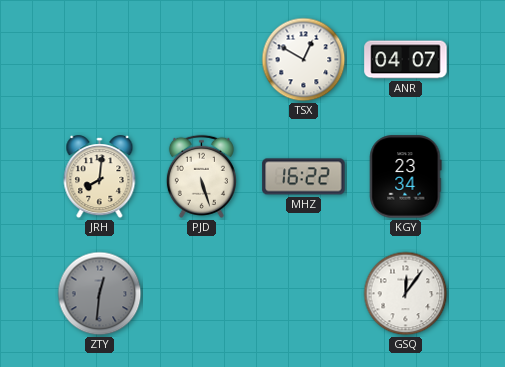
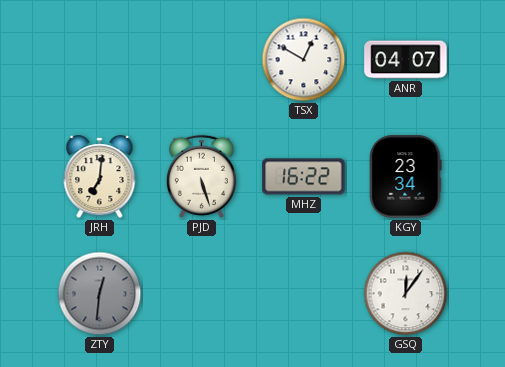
JRH: 8:01 -> 7:01 (100, 177)
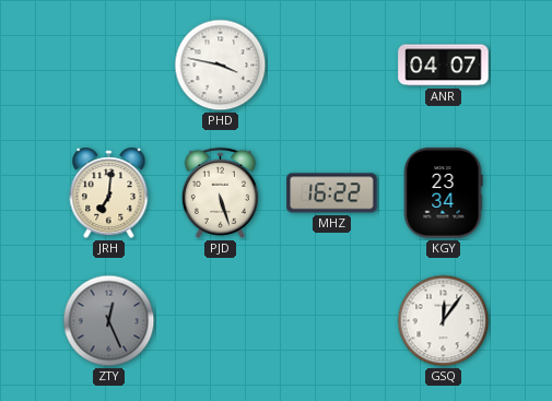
PHD: none -> 3:47 (221, 66)
TSX: 12:50 -> none (304, 60)
ZTY: 12:31 -> 12:26 (109, 321)
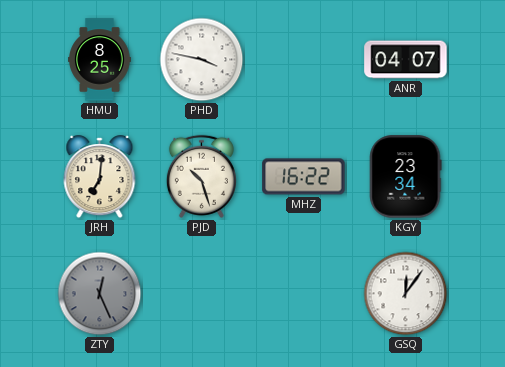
HMU: none -> 8:25 (100, 60)
PJD: 5:27 -> 10:27 (201, 176)
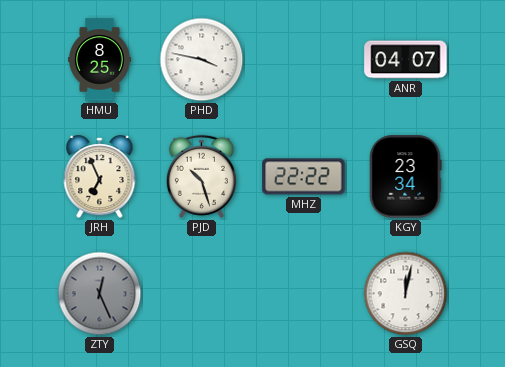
JRH: 7:01 -> 6:56 (100, 177)
MHZ: 16:22 -> 22:22 (304, 177)
GSQ: 12:06 -> 12:02 (406, 294)
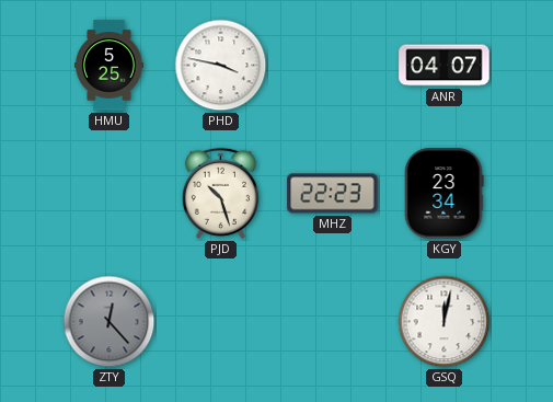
HMU: 8:25 -> 5:25 (110, 66)
JRH: 6:56 -> none (100, 177)
MHZ: 22:22 -> 22:23 (333, 194)
ZTY: 12:26 -> 12:23 (110, 322)
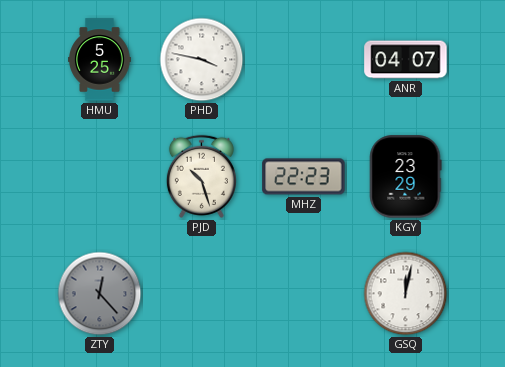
KGY: 23:34 -> 23:29 (406, 177)
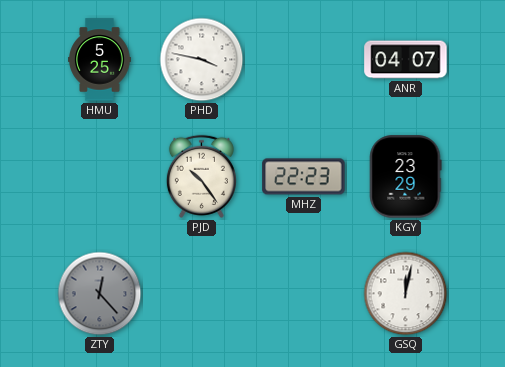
PJD: 10:27 -> 10:24 (201, 176)
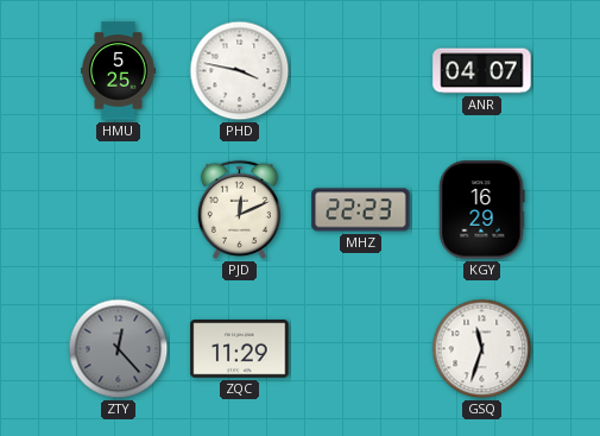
PJD: 10:24 -> 12:11 (239, 209)
KGY: 23:29 -> 16:29 (482, 210)
ZQC: none -> 11:29 (240, 349)
GSQ: 12:02 -> 11:33 (482, 349)
